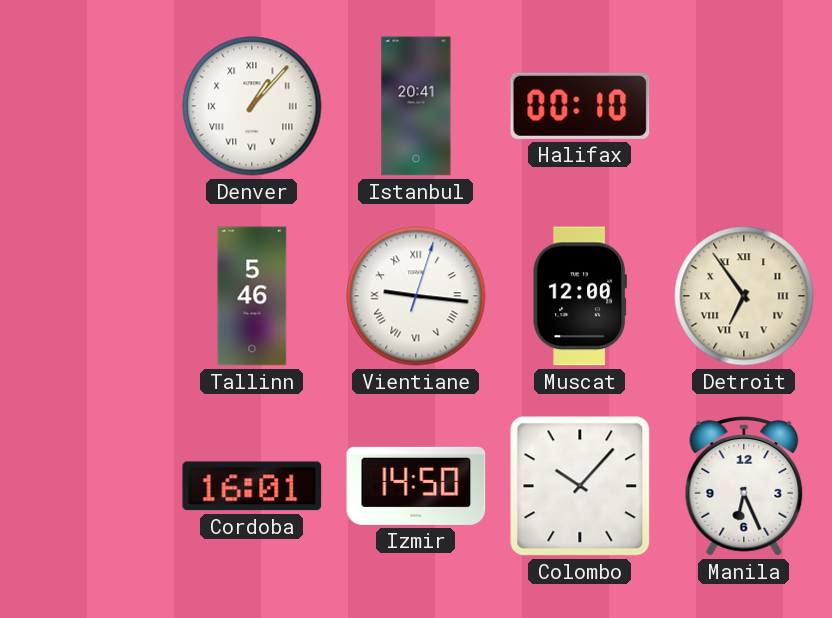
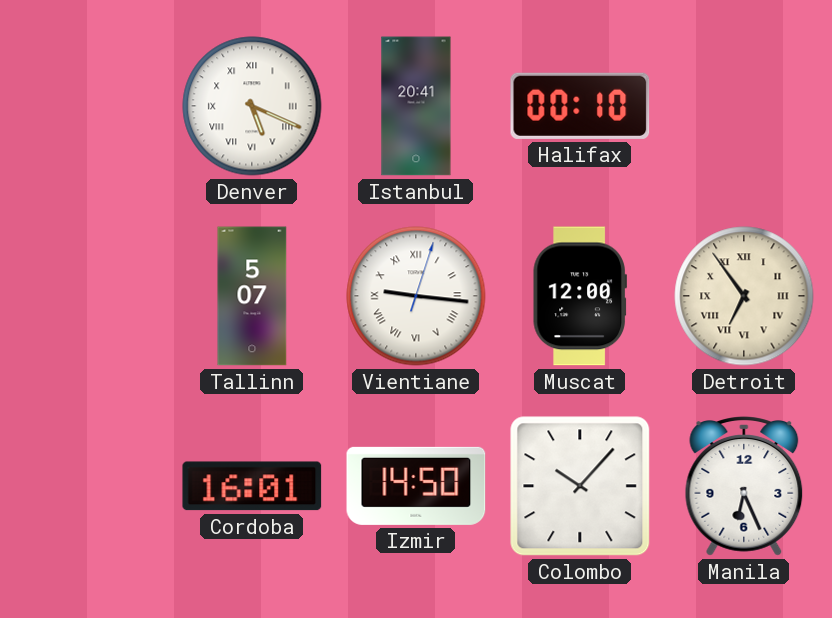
Denver: 1:07 -> 5:19 (252, 106)
Tallinn: 5:46 -> 5:07 (252, 296)
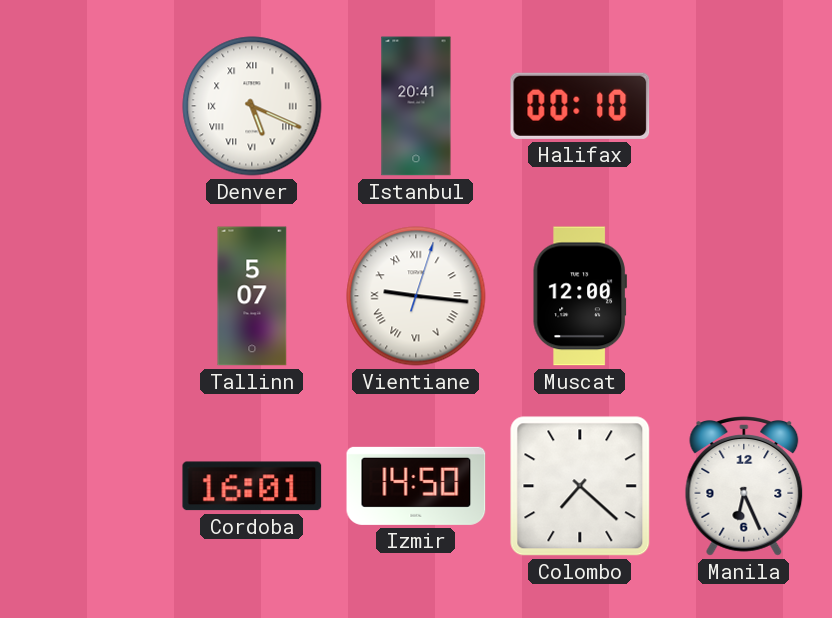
Detroit: 6:54 -> none (744, 296)
Colombo: 10:07 -> 7:22 (580, 486)
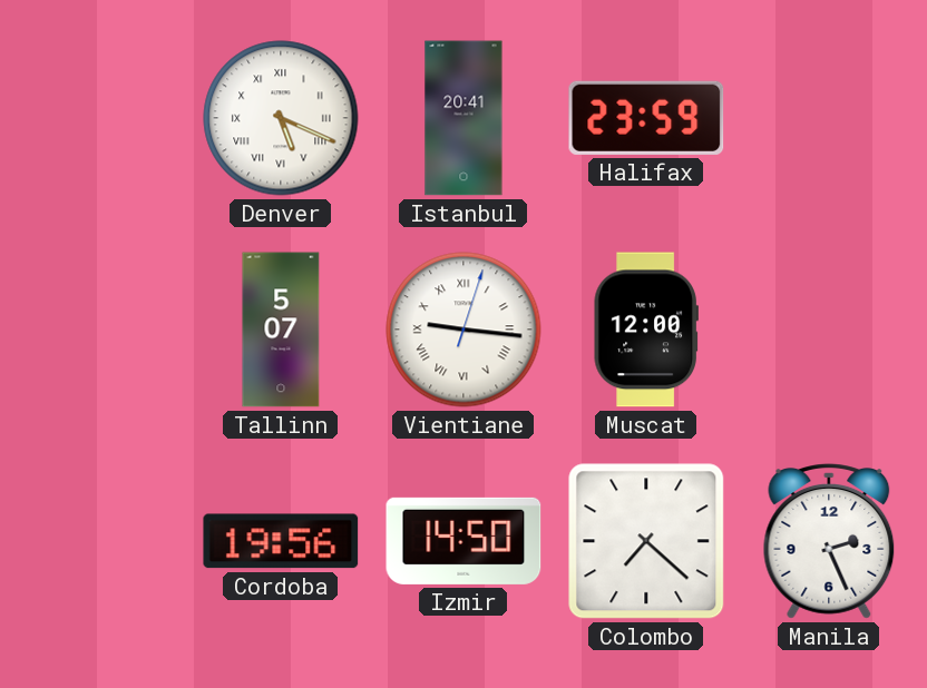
Halifax: 00:10 -> 23:59 (646, 118)
Cordoba: 16:01 -> 19:56 (281, 541)
Manila: 6:26 -> 2:26 (829, 541)
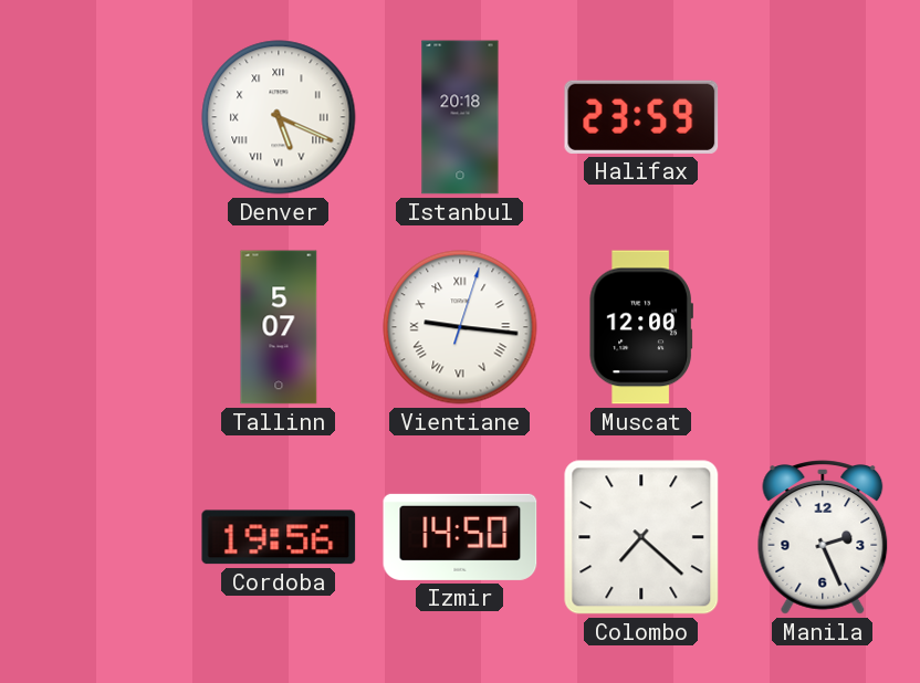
Istanbul: 20:41 -> 20:18 (460, 117)
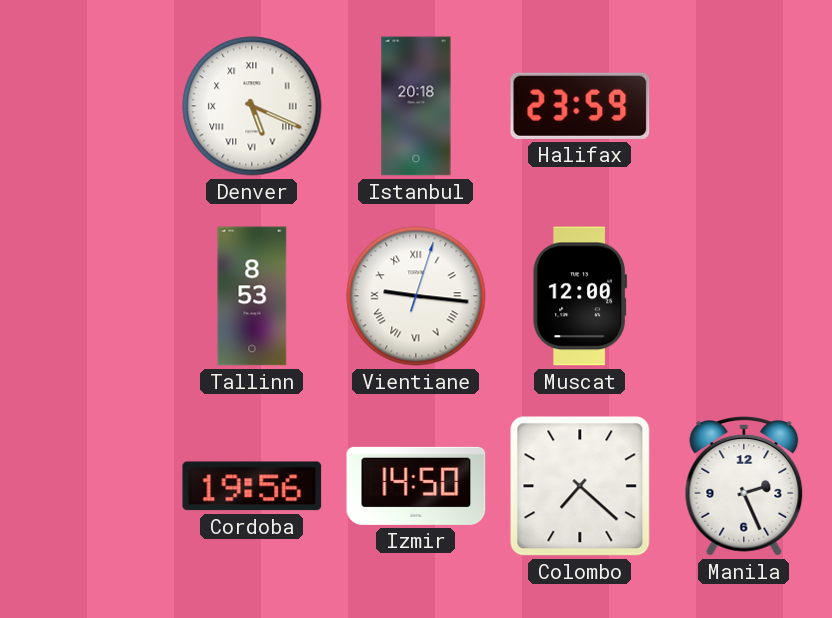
Tallinn: 5:07 -> 8:53 (252, 296)
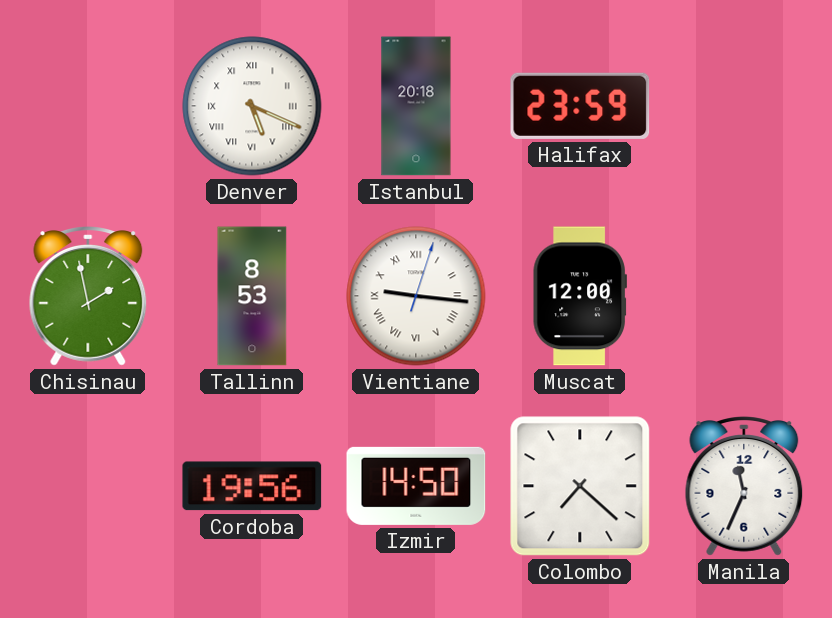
Chisinau: none -> 1:58 (88, 296)
Manila: 2:26 -> 11:34 (744, 486)
